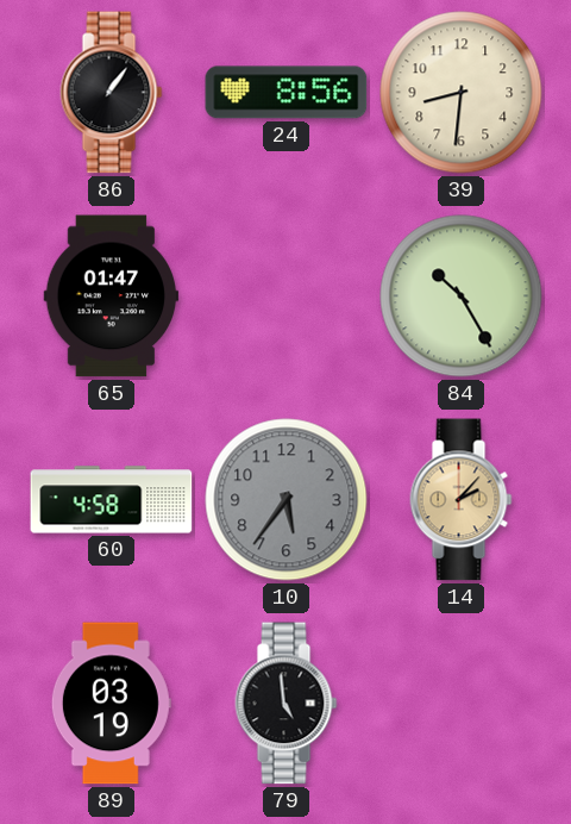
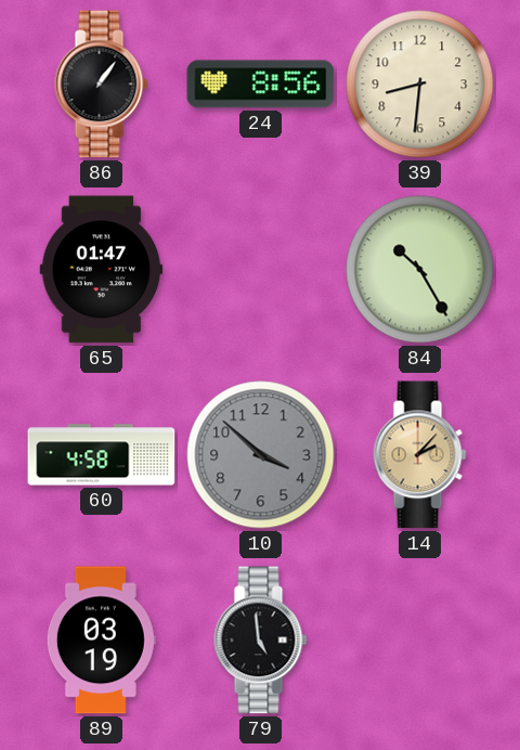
10: 5:36 -> 3:52 (261, 455)
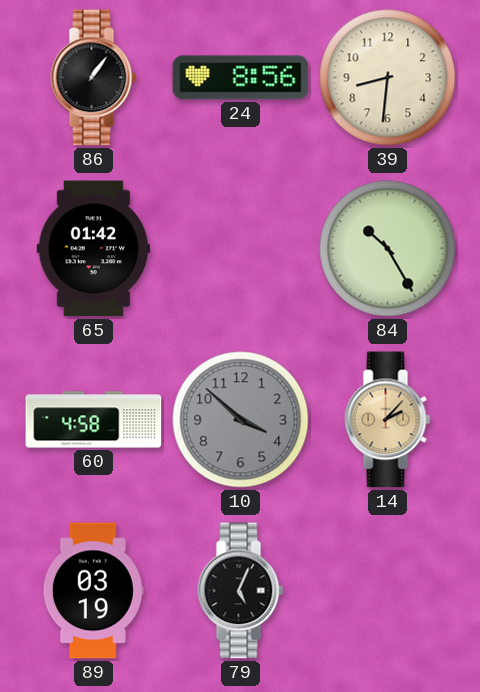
65: 01:47 -> 01:42 (94, 249)
79: 4:59 -> 5:04 (241, 591)
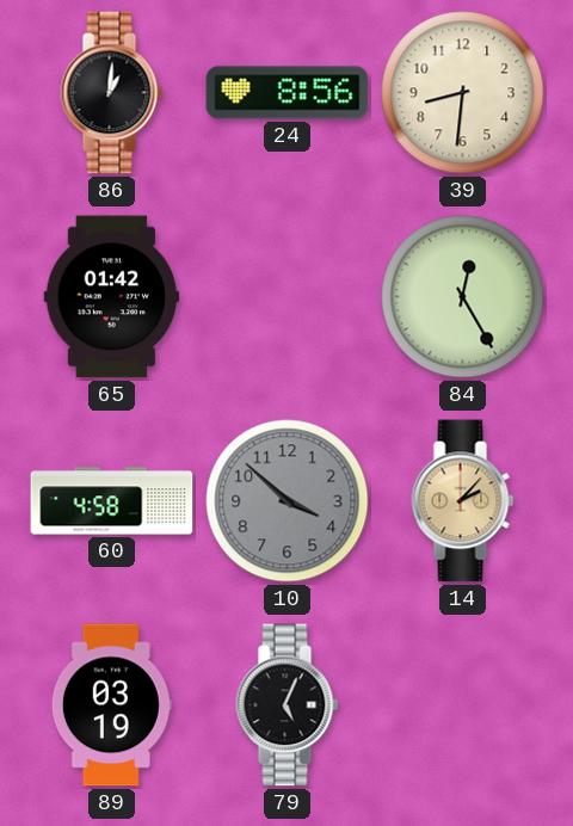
86: 1:06 -> 1:01 (112, 93)
84: 10:25 -> 12:25 (463, 297)
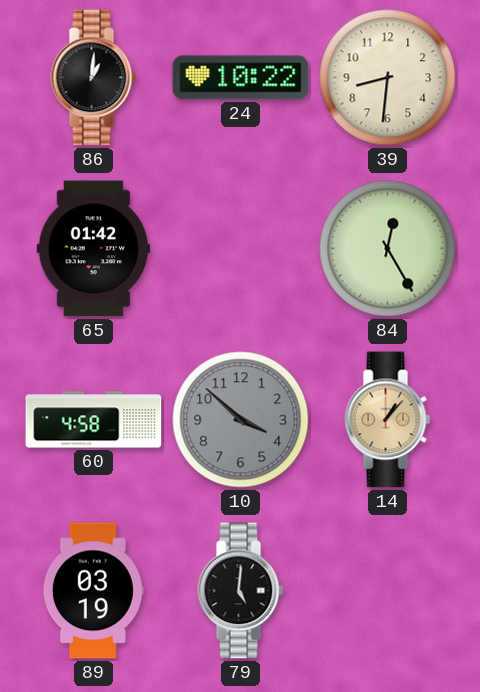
24: 8:56 -> 10:22 (241, 78)
14: 2:07 -> 1:07 (388, 420)
79: 5:04 -> 5:01 (241, 591)
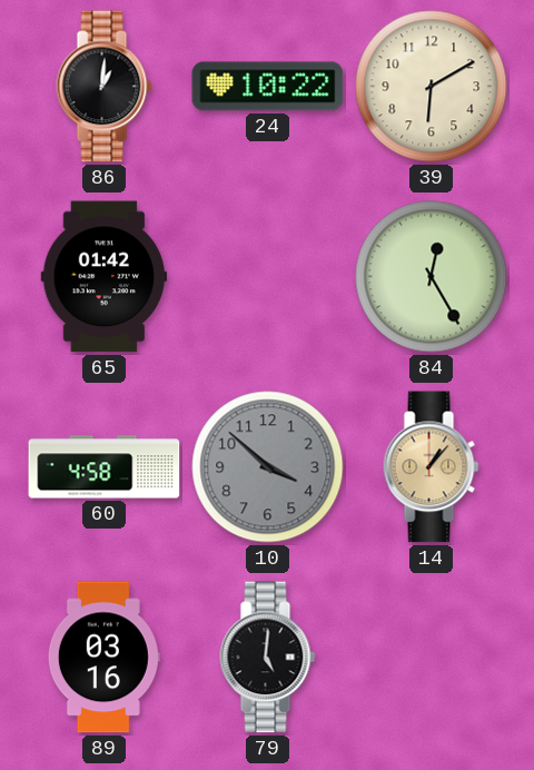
39: 8:31 -> 6:10 (432, 87)
89: 03:19 -> 03:16 (103, 658)
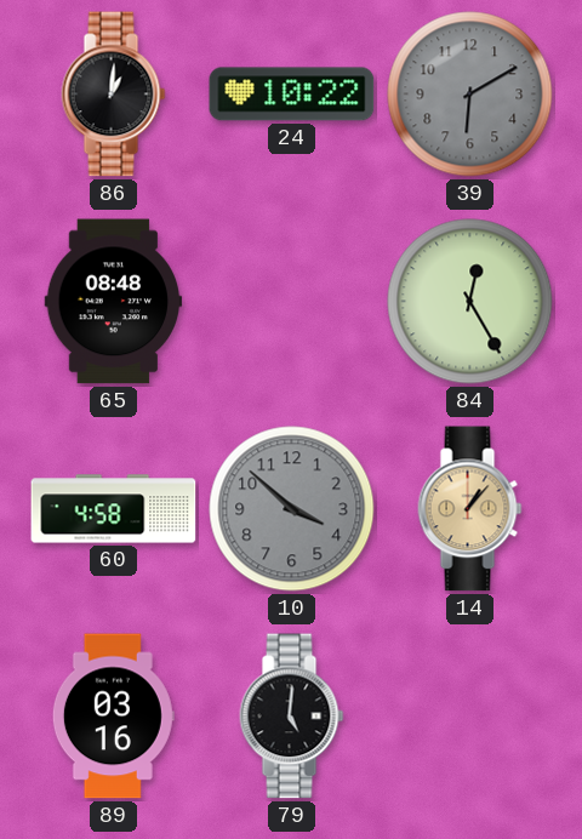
39 dial: cream -> grey (470, 95)
65: 01:42 -> 08:48 (114, 302)
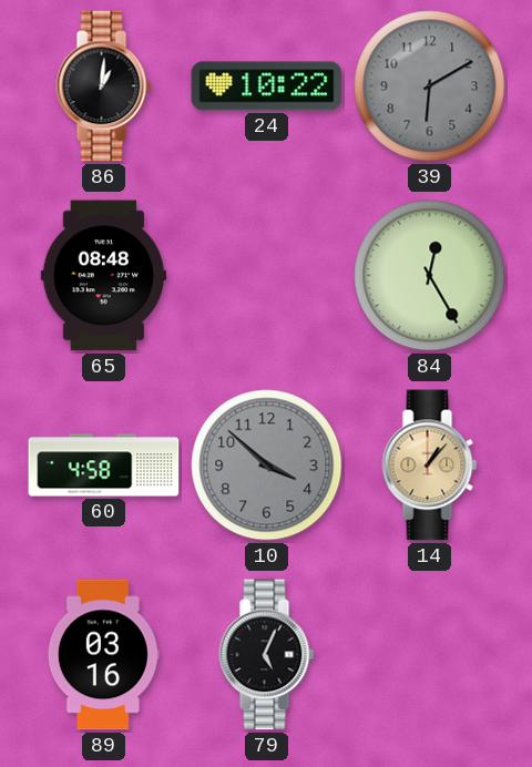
79: 5:01 -> 5:04 (267, 655)
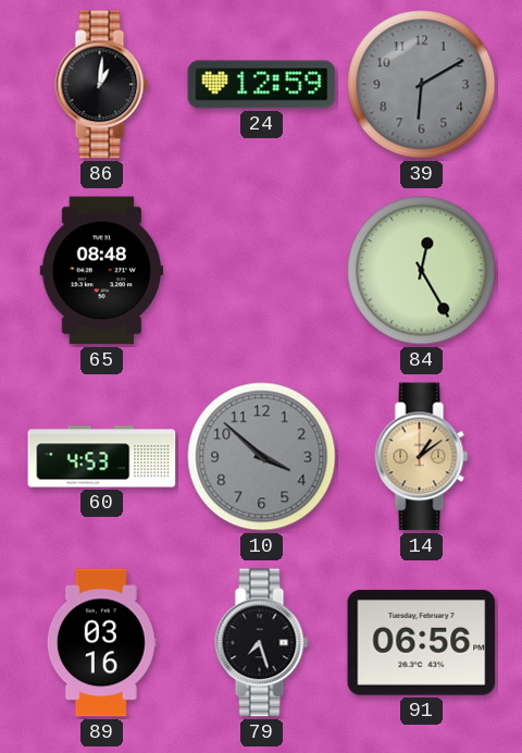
24: 10:22 -> 12:59 (262, 85)
60: 4:58 -> 4:53 (102, 457)
14: 1:07 -> 1:09 (422, 457)
79: 5:04 -> 7:27 (262, 643)
91: none -> 06:56 (422, 643)
